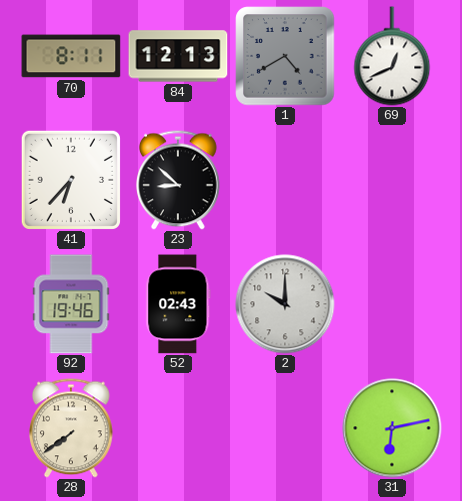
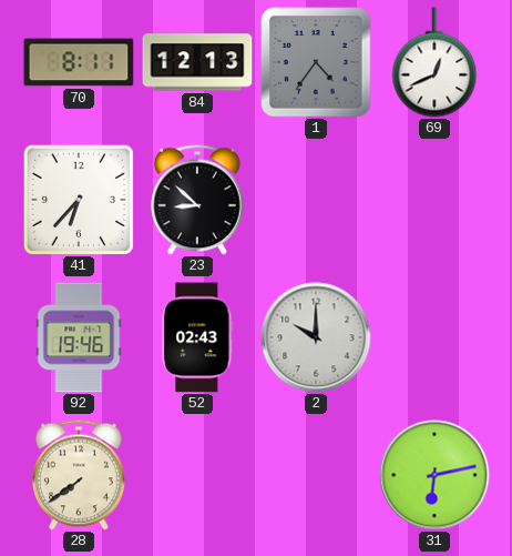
1: 4:40 -> 4:36 (316, 62)
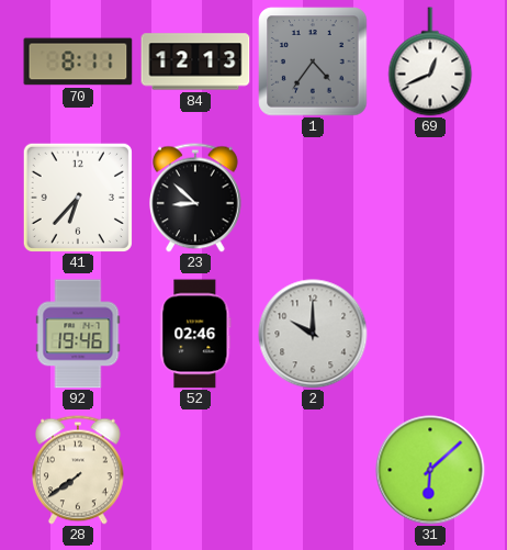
52: 02:43 -> 02:46 (195, 334)
31: 6:13 -> 6:08 (430, 470)
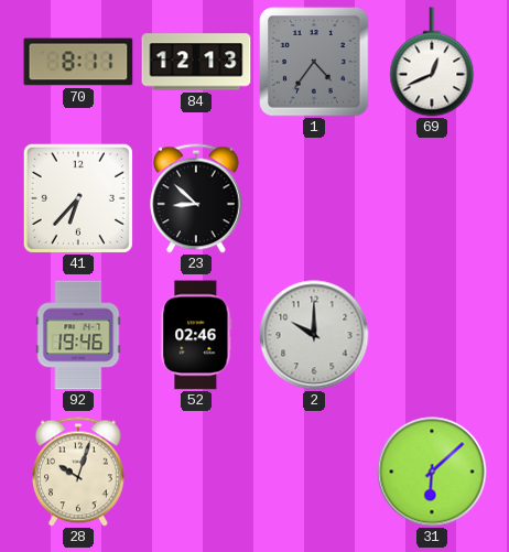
28: 7:39 -> 10:03 (79, 472)
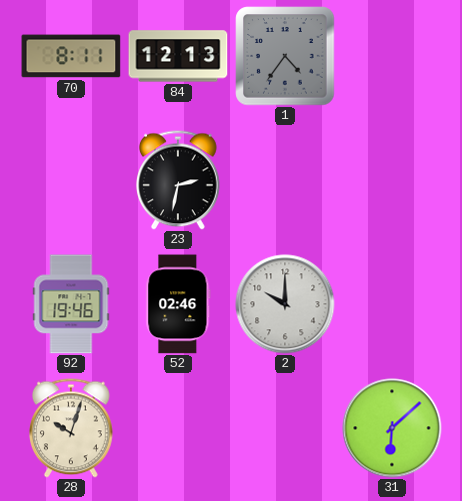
69: 12:41 -> none (432, 62)
41: 6:37 -> none (78, 198)
23: 8:52 -> 2:32 (179, 180)
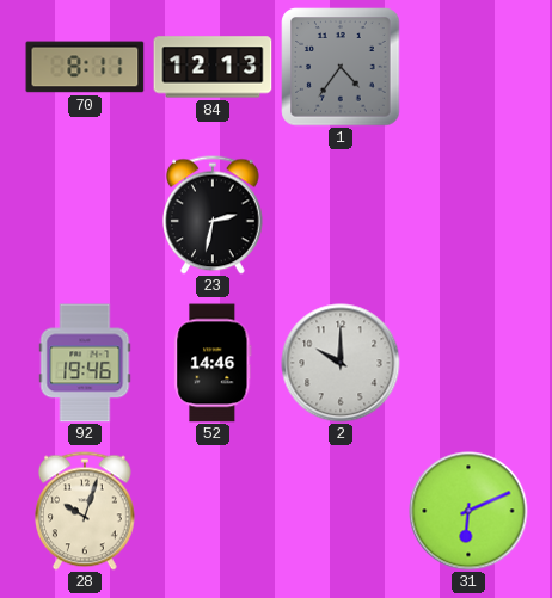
52: 02:46 -> 14:46 (213, 363)
31: 6:08 -> 6:11 (468, 511)
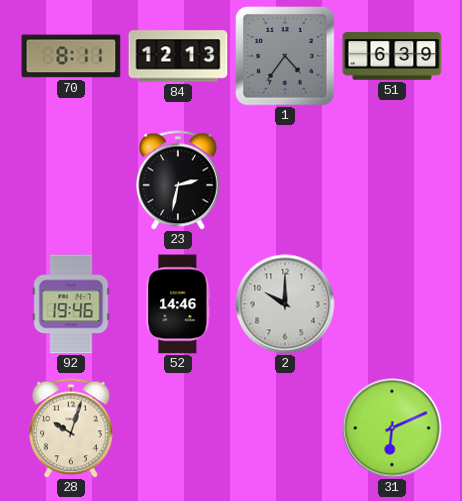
51: none -> 6:39 (392, 56)
